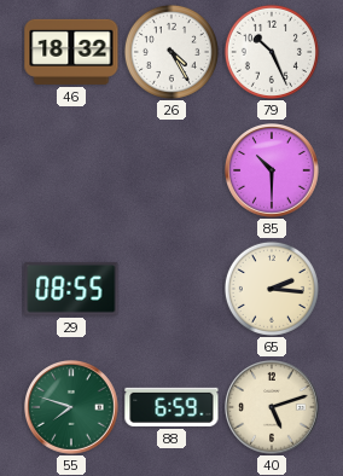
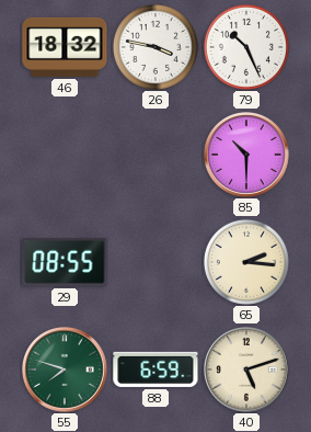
26: 4:25 -> 3:47 (155, 47)
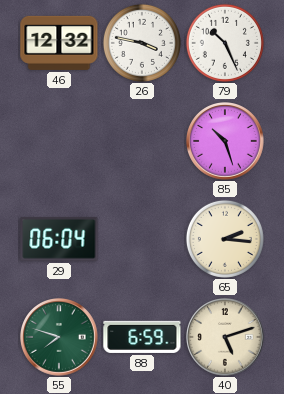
46: 18:32 -> 12:32 (59, 43)
85: 10:30 -> 10:27 (226, 142)
29: 08:55 -> 06:04 (59, 239)
